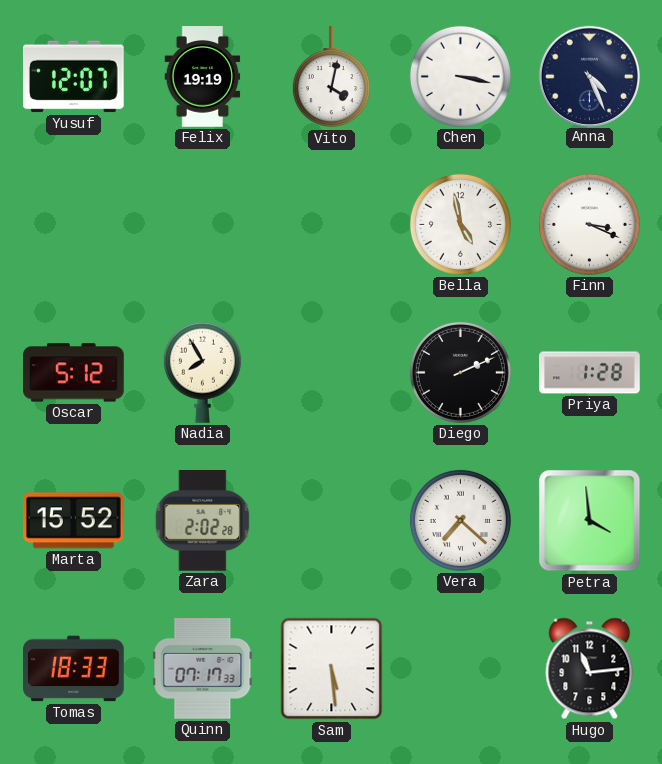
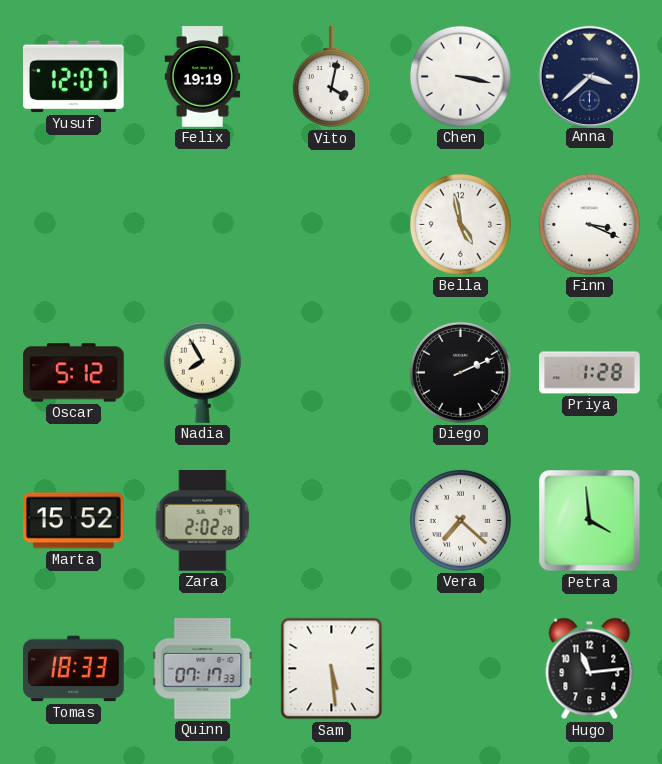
Anna: 4:26 -> 3:38 (589, 76)
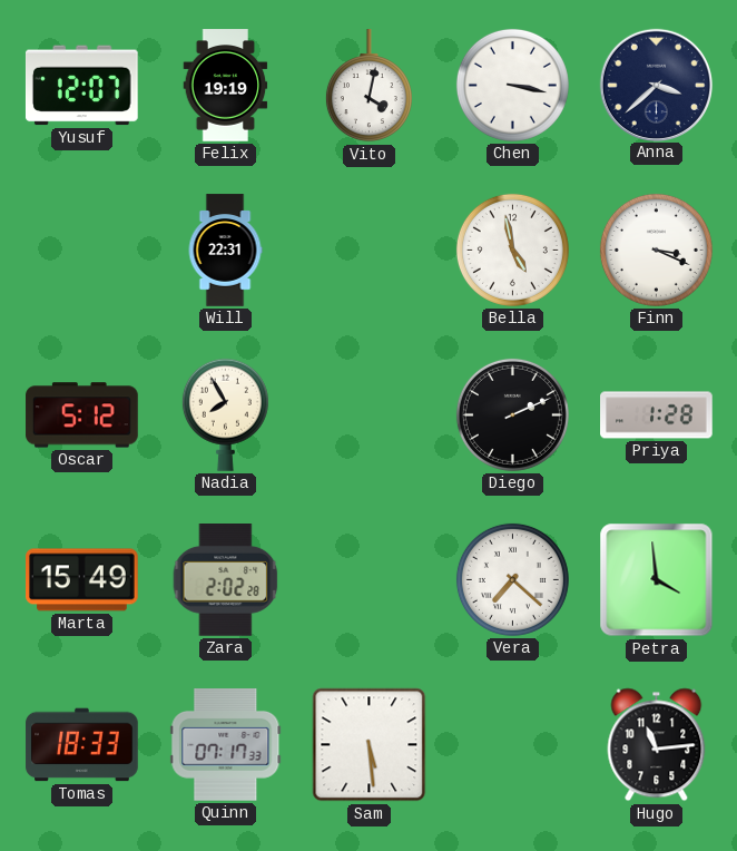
Will: none -> 22:31 (225, 251)
Marta: 15:52 -> 15:49 (82, 580)
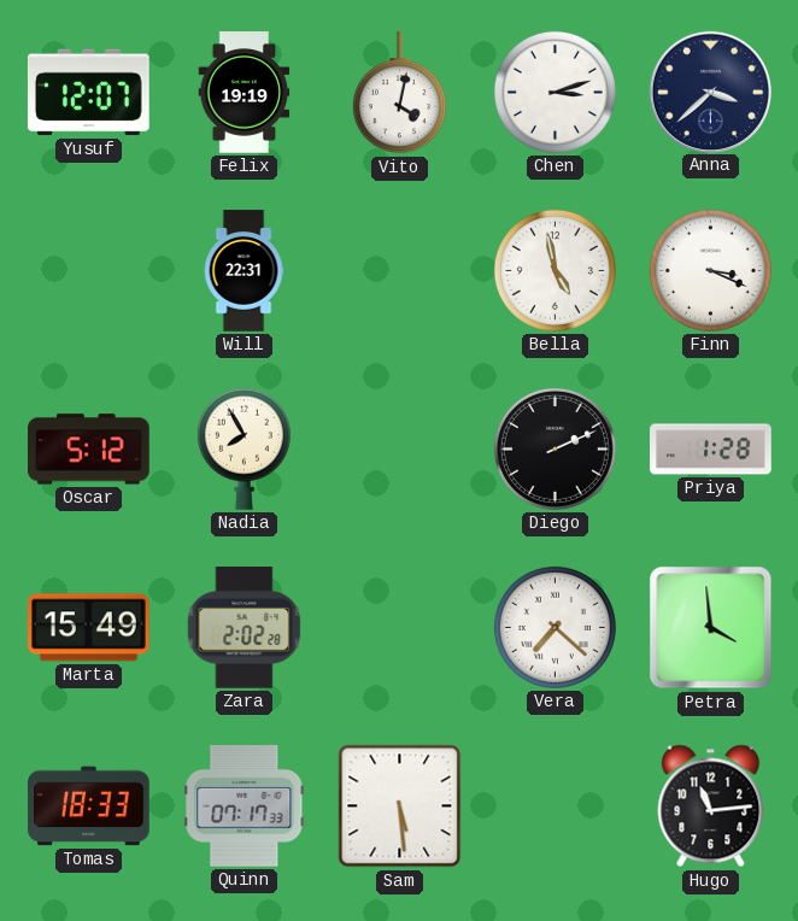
Chen: 3:17 -> 3:12 (555, 92)
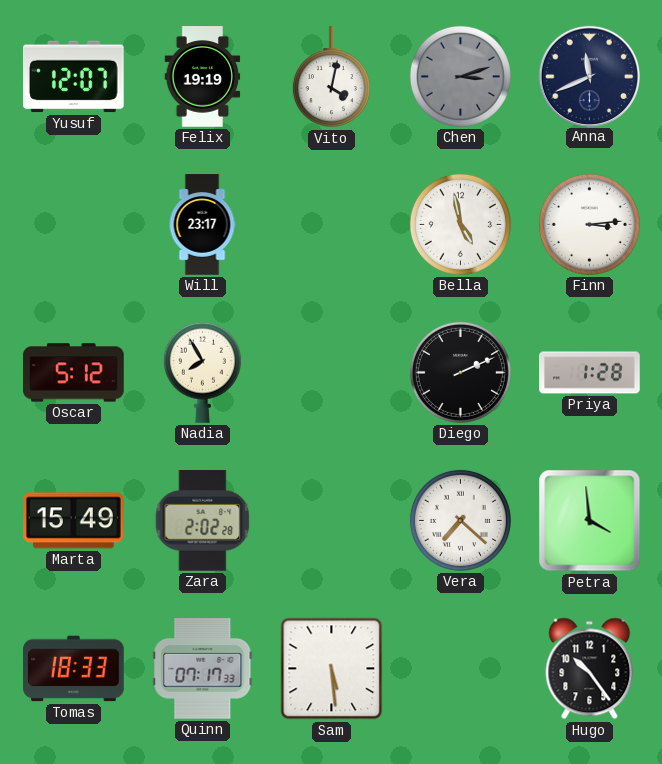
Chen dial: white -> grey (460, 76)
Anna: 3:38 -> 11:41 (589, 76)
Will: 22:31 -> 23:17 (202, 225)
Finn: 3:19 -> 3:14 (589, 224)
Hugo: 11:14 -> 10:24 (590, 669)
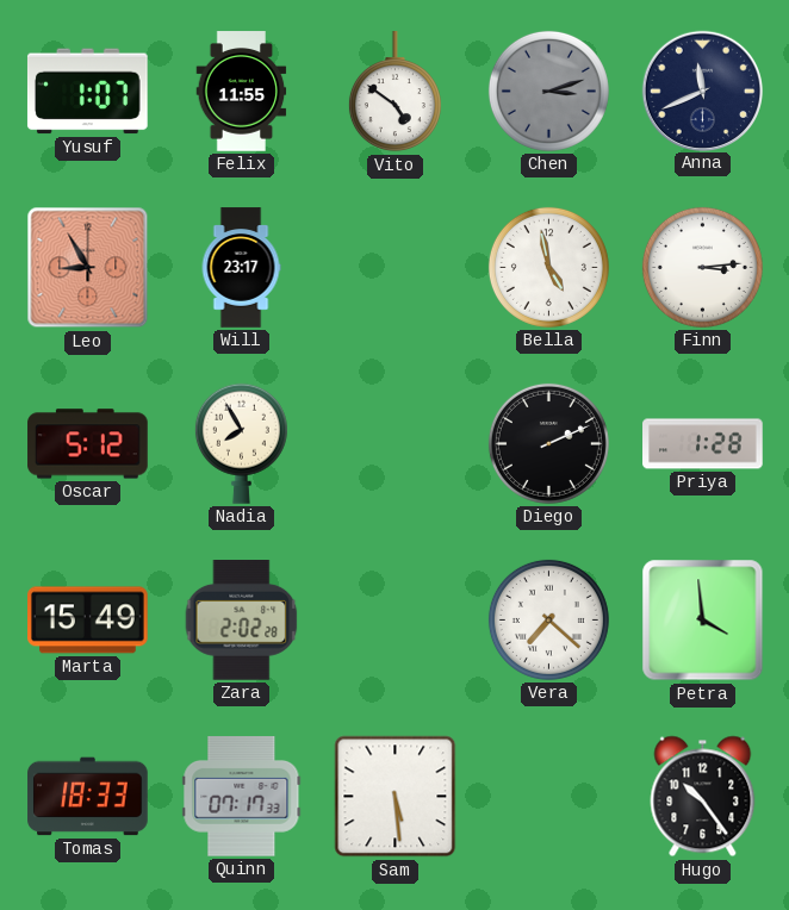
Yusuf: 12:07 -> 1:07 (88, 92)
Felix: 19:19 -> 11:55 (242, 92)
Vito: 4:02 -> 4:51 (394, 92)
Leo: none -> 8:55 (88, 268)
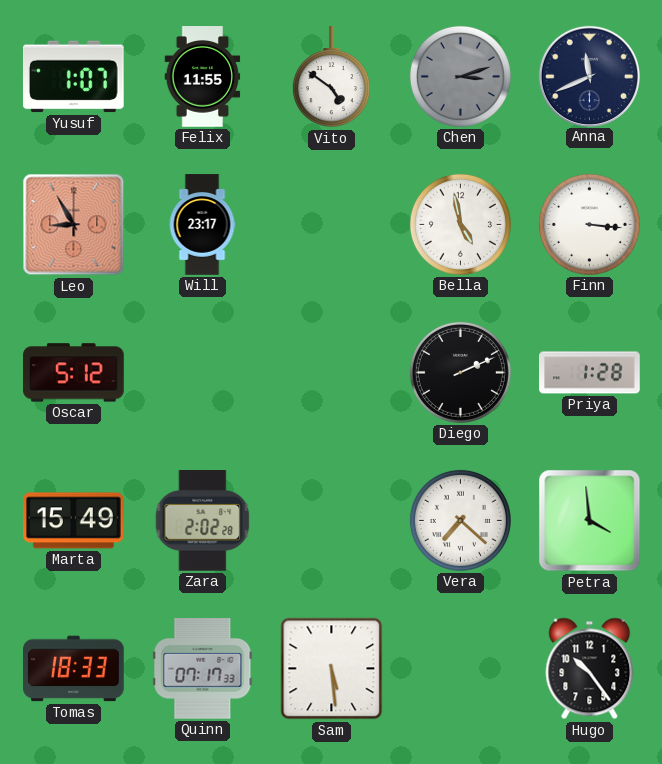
Finn: 3:14 -> 3:16 (589, 224)
Nadia: 7:55 -> none (241, 443)
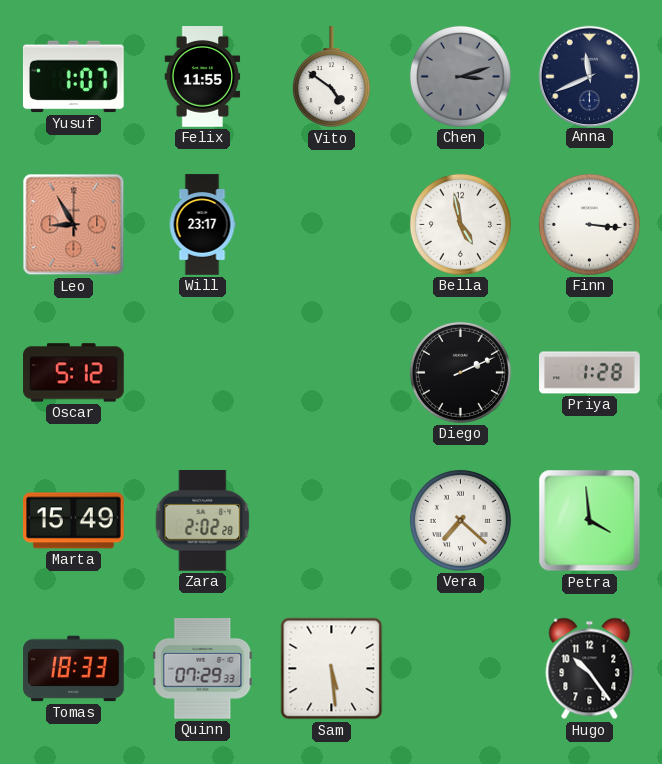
Quinn: 07:17 -> 07:29 (203, 669)
